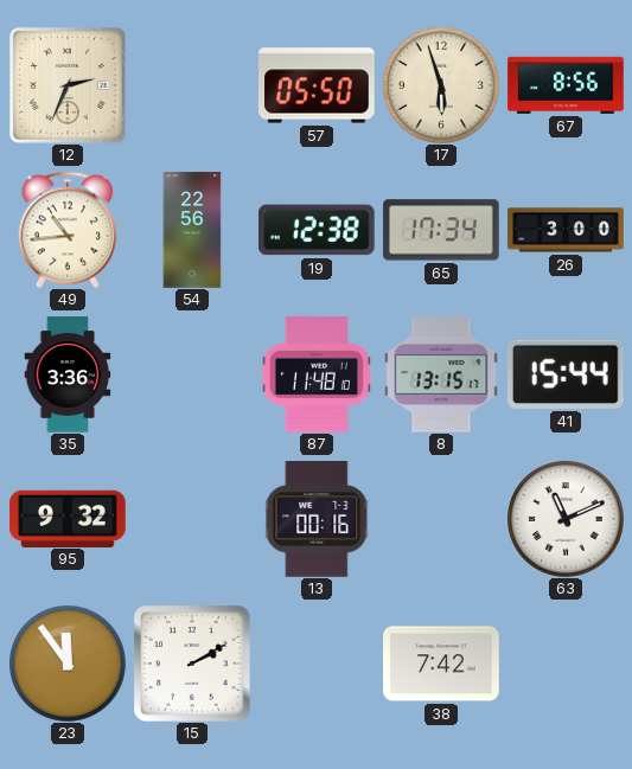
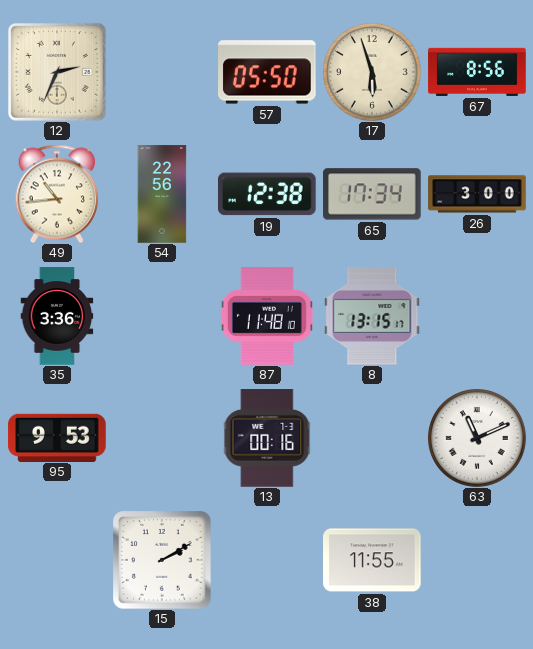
41: 15:44 -> none (566, 374)
95: 9:32 -> 9:53 (57, 437)
23: 11:54 -> none (69, 665)
38: 7:42 -> 11:55 (372, 560)
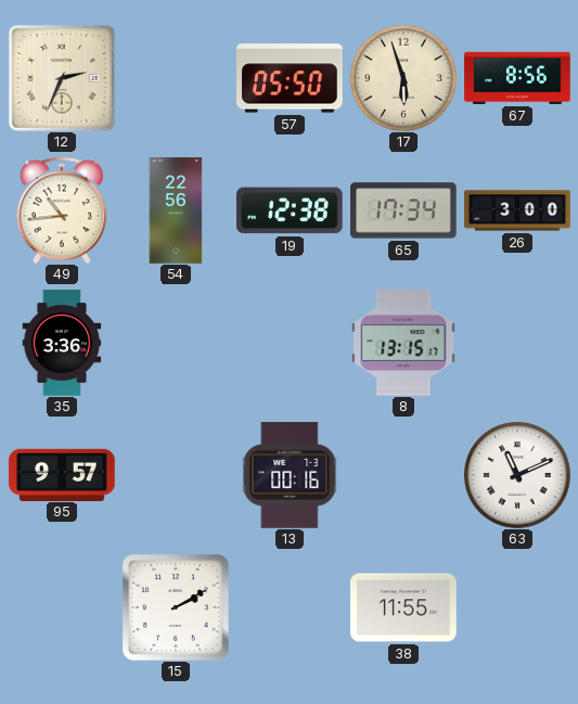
87: 11:48 -> none (267, 316)
95: 9:53 -> 9:57 (62, 474)
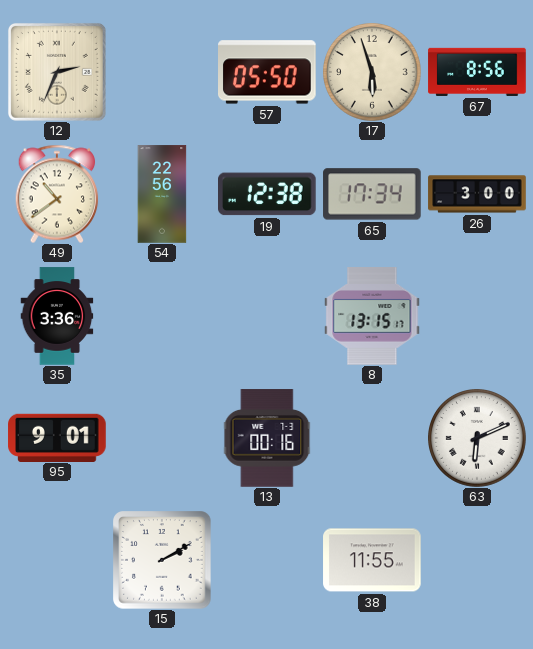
49: 10:44 -> 10:39 (57, 194)
95: 9:57 -> 9:01 (57, 437)
63: 11:11 -> 6:11 (478, 439)
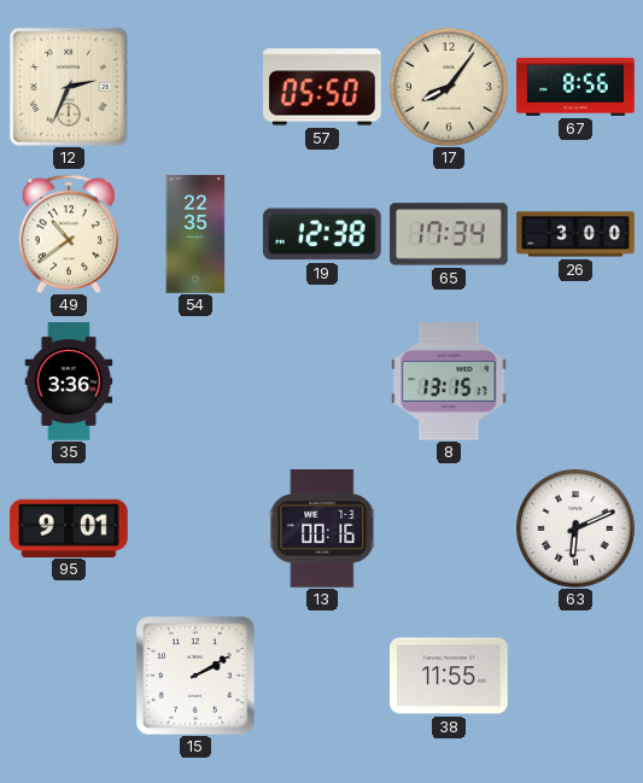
17: 5:57 -> 8:06 (450, 88)
54: 22:56 -> 22:35 (195, 234)
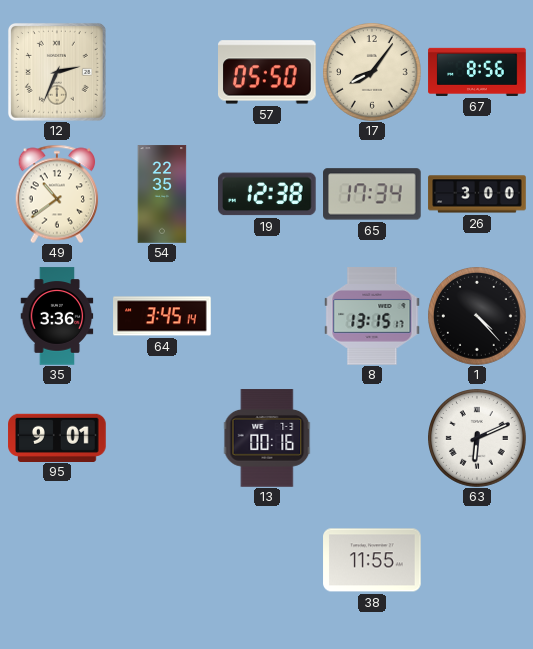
64: none -> 3:45 (162, 316)
1: none -> 4:23 (478, 317)
15: 2:10 -> none (195, 676)
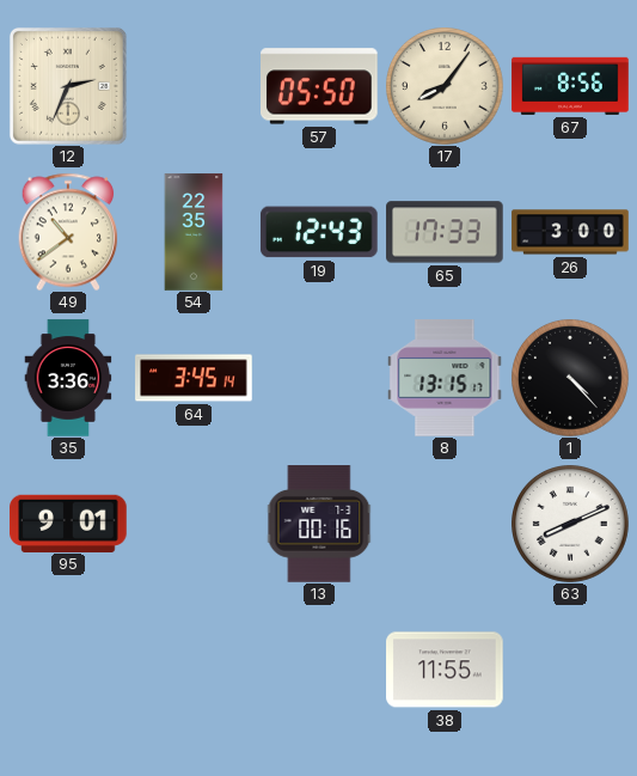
19: 12:38 -> 12:43 (320, 232)
65: 17:34 -> 17:33 (445, 232)
63: 6:11 -> 8:11 (571, 525)
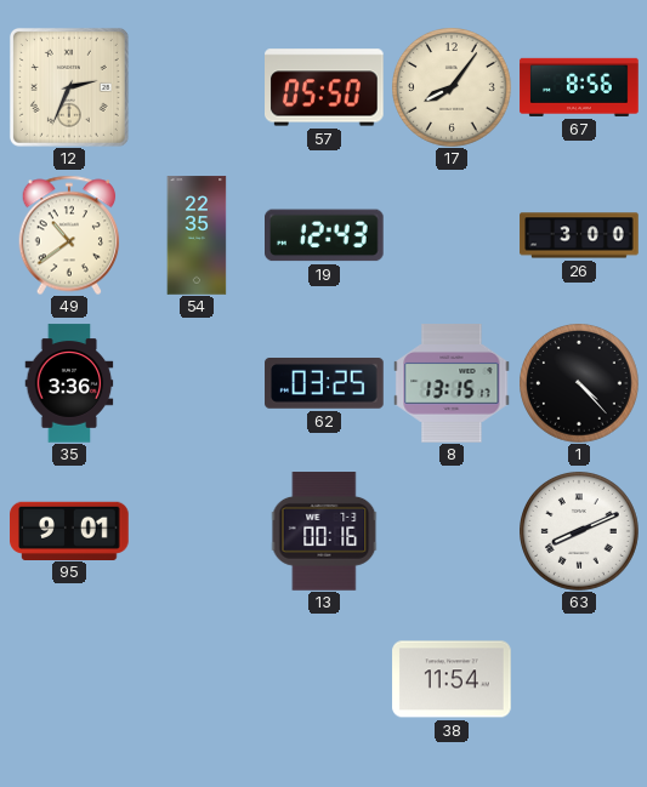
65: 17:33 -> none (445, 232)
64: 3:45 -> none (194, 378)
62: none -> 03:25 (324, 384)
38: 11:55 -> 11:54 (452, 679)
